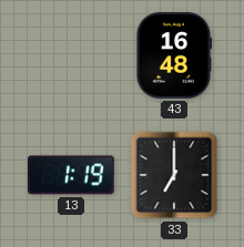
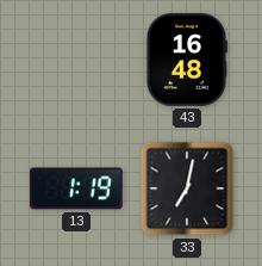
33: 7:00 -> 7:02 (187, 188)
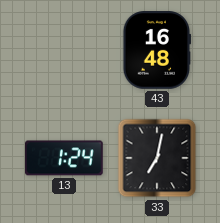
13: 1:19 -> 1:24 (65, 158)
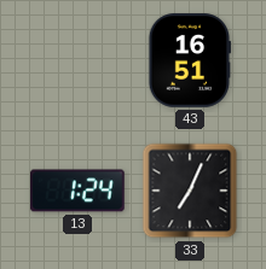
43: 16:48 -> 16:51 (190, 60)
33: 7:02 -> 7:04 (190, 191)
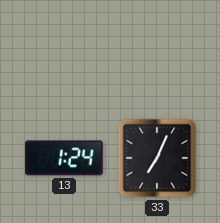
43: 16:51 -> none (190, 60)
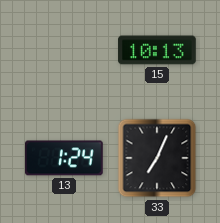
15: none -> 10:13 (157, 50)
